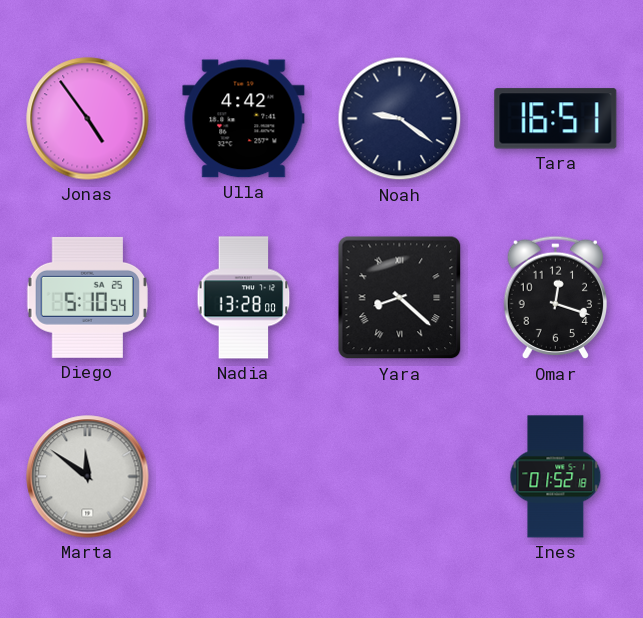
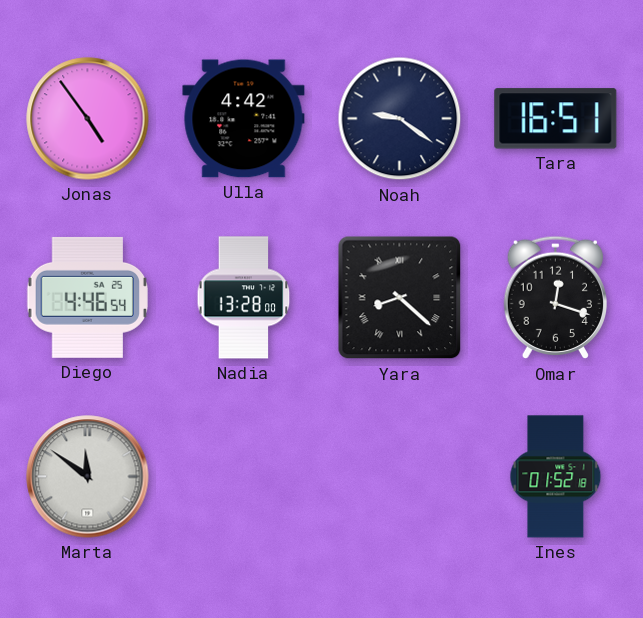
Diego: 5:10 -> 4:46 (87, 297)
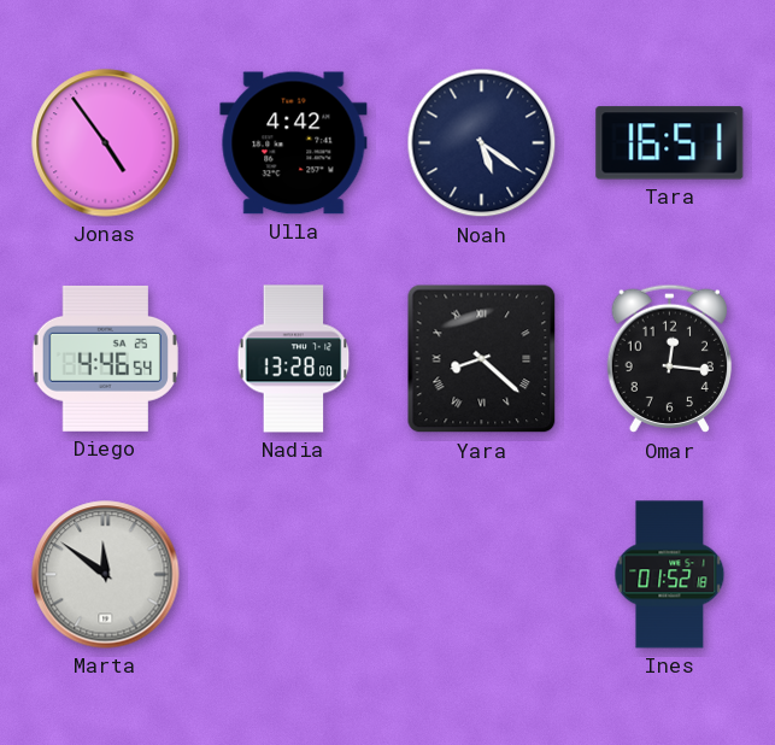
Noah: 9:21 -> 5:21 (482, 143)
Omar: 12:18 -> 12:16 (669, 359)
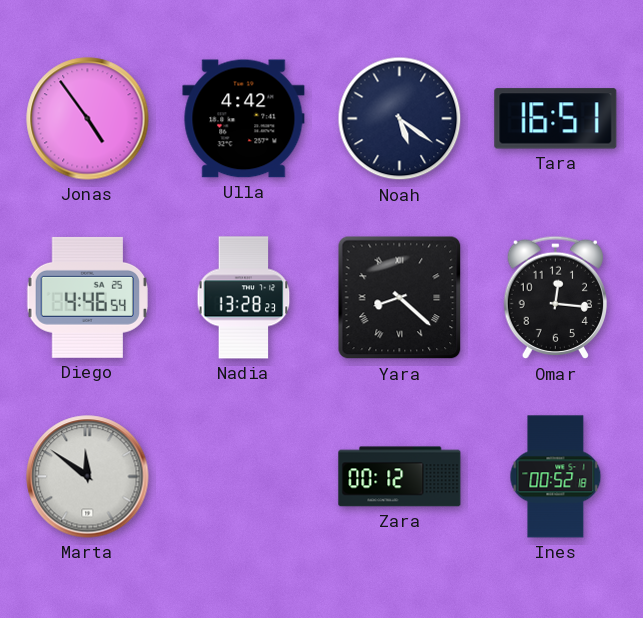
Nadia: 13:28:00 -> 13:28:23 (244, 298)
Zara: none -> 00:12 (400, 477)
Ines: 01:52 -> 00:52 (556, 477)
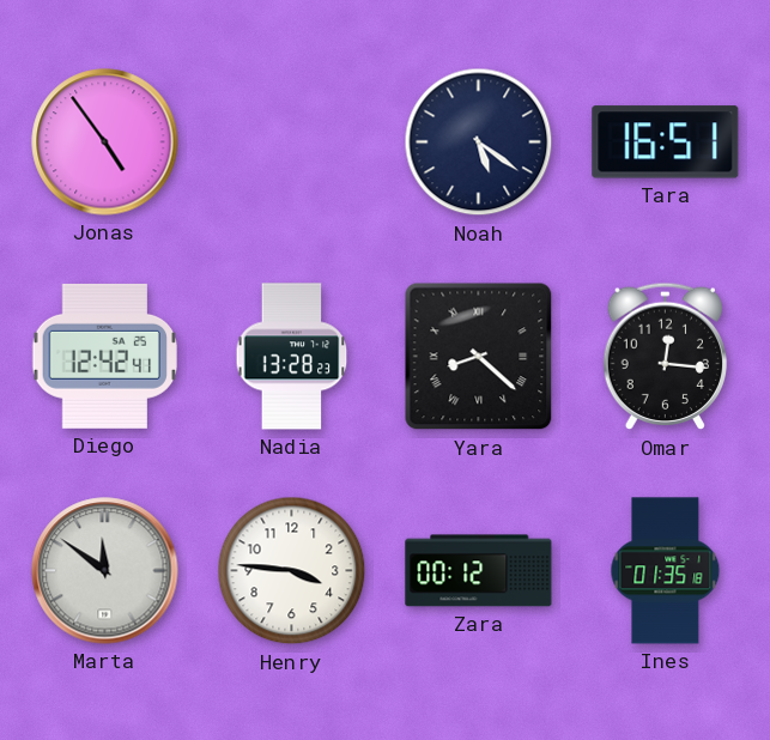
Ulla: 4:42 -> none (244, 119)
Diego: 4:46 -> 12:42 (104, 356)
Henry: none -> 3:46 (292, 571)
Ines: 00:52 -> 01:35 (666, 571)
